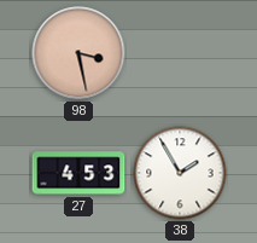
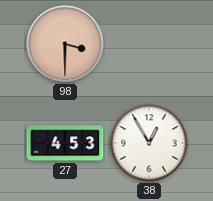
98: 3:28 -> 3:30 (65, 44)
38: 1:55 -> 12:55 (149, 143)
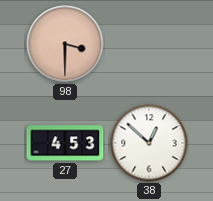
38: 12:55 -> 12:52 (149, 143)
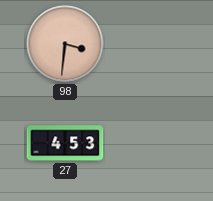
98: 3:30 -> 3:31 (65, 44)
38: 12:52 -> none (149, 143)
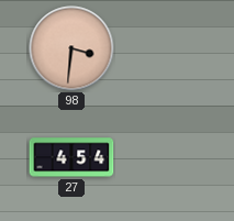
27: 4:53 -> 4:54 (71, 157)
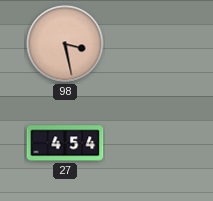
98: 3:31 -> 3:28 (65, 44)
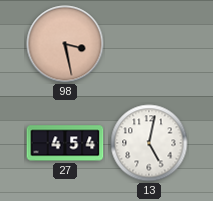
13: none -> 5:02 (149, 143)
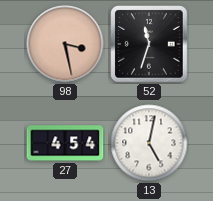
52: none -> 11:33 (149, 44)
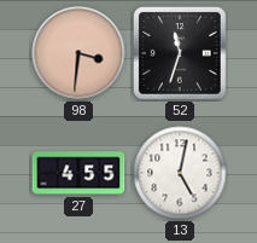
98: 3:28 -> 3:31 (78, 53)
27: 4:54 -> 4:55 (78, 173)
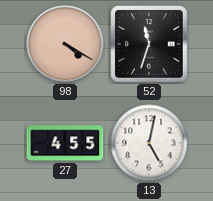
98: 3:31 -> 4:20 (65, 44)
